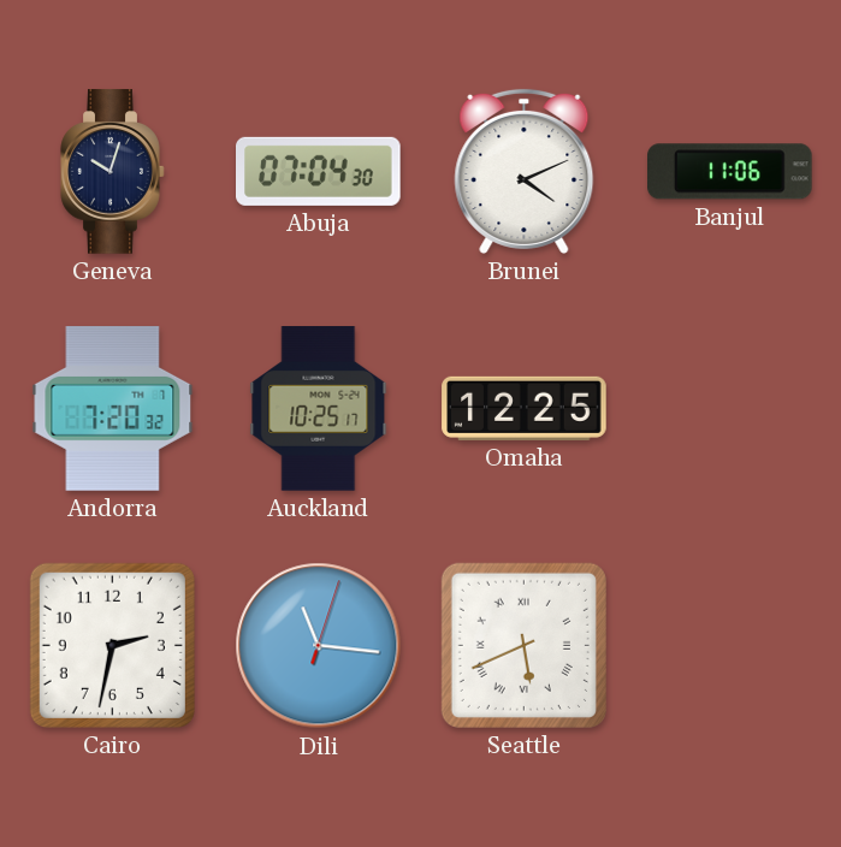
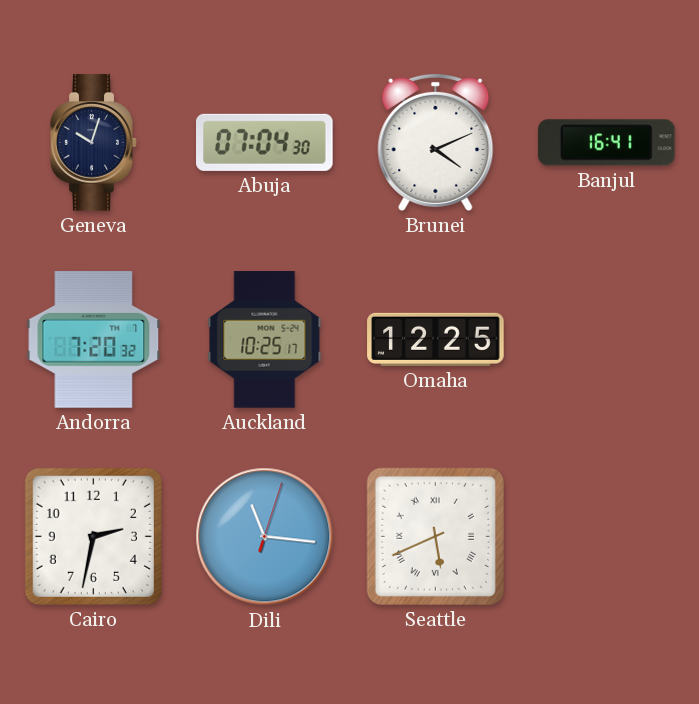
Banjul: 11:06 -> 16:41 (607, 143)
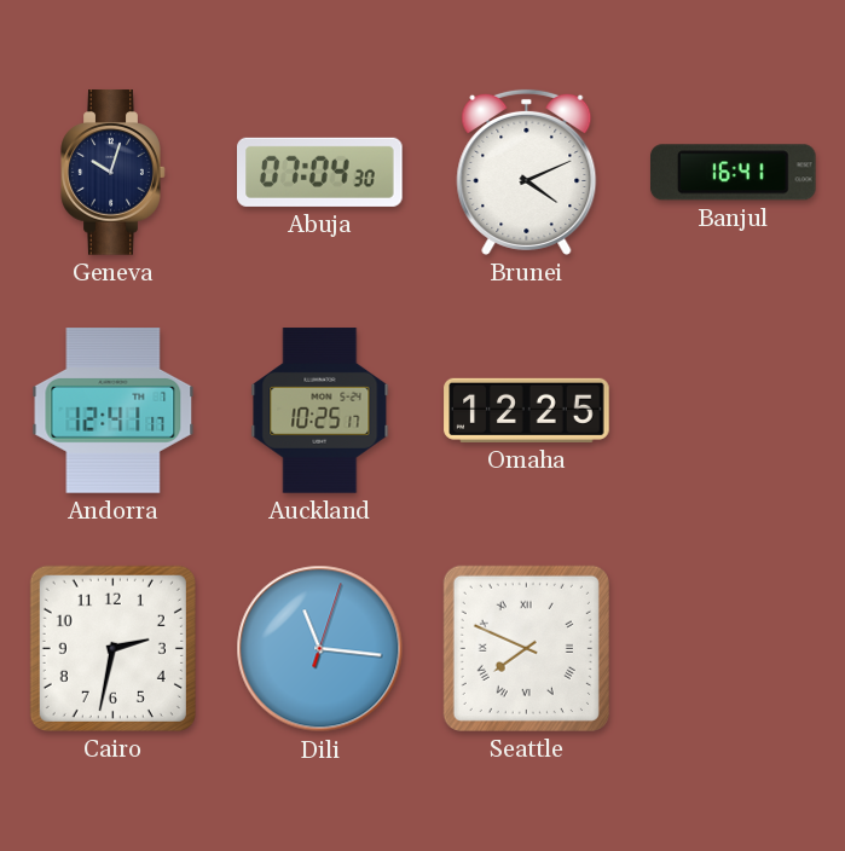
Andorra: 7:20 -> 12:41 (114, 411)
Seattle: 5:41 -> 7:49 (526, 648)
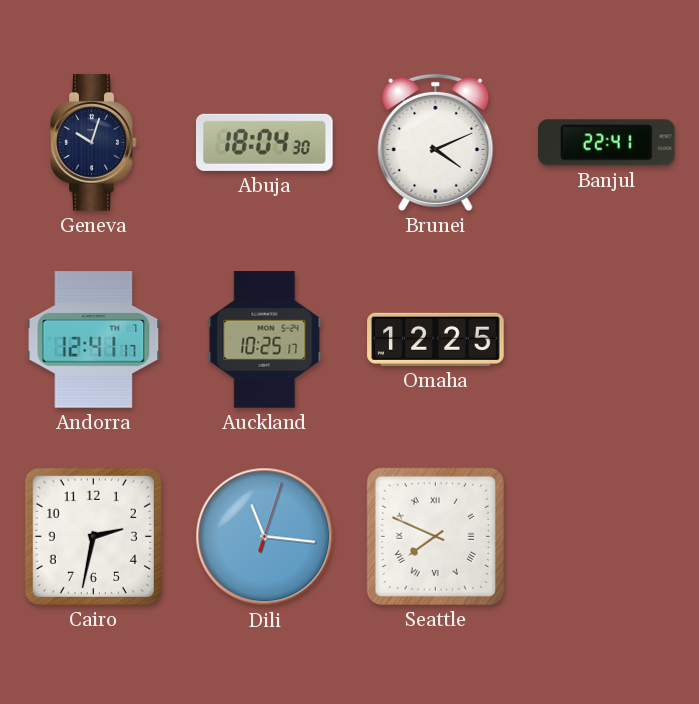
Abuja: 07:04 -> 18:04 (265, 142)
Banjul: 16:41 -> 22:41 (607, 143)
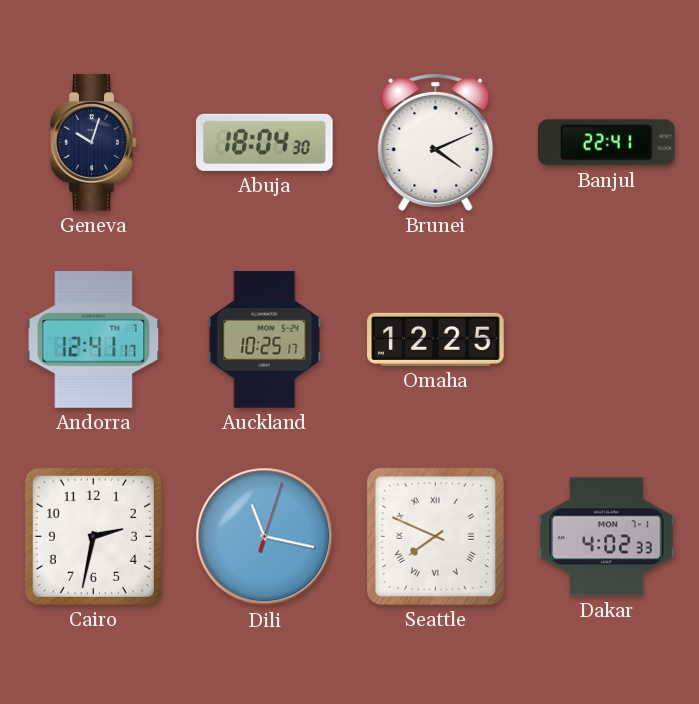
Dili: 11:16 -> 11:17 (265, 537)
Dakar: none -> 4:02 (607, 537)
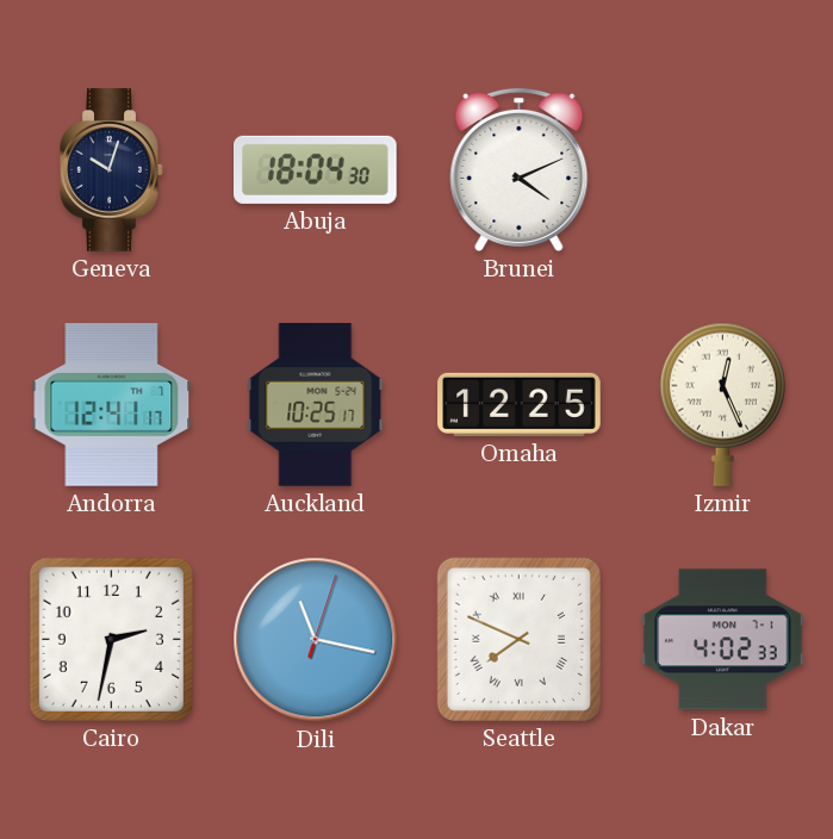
Banjul: 22:41 -> none (607, 143)
Izmir: none -> 12:26 (722, 404)
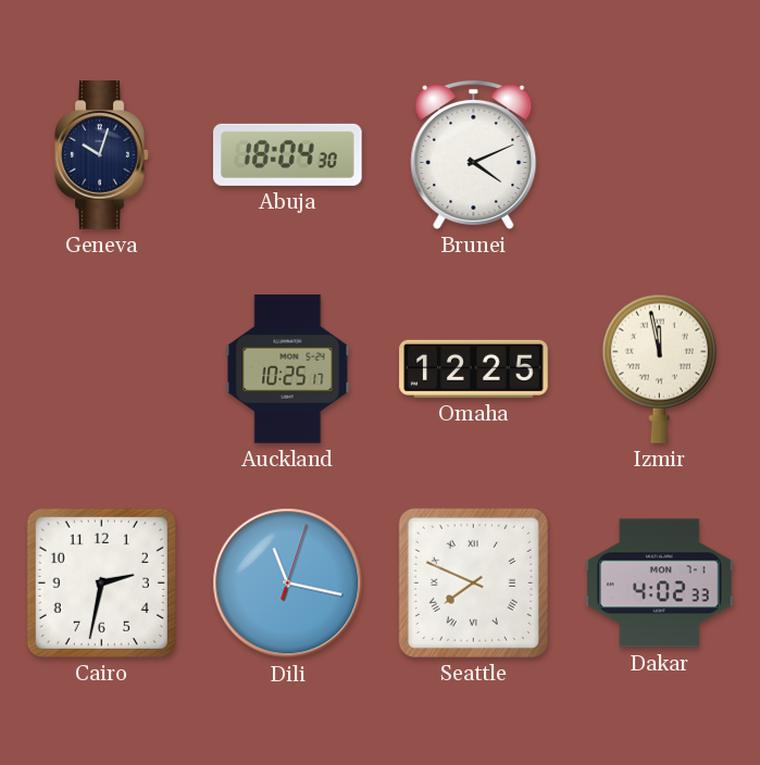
Andorra: 12:41 -> none (112, 405)
Izmir: 12:26 -> 11:58 (659, 368)
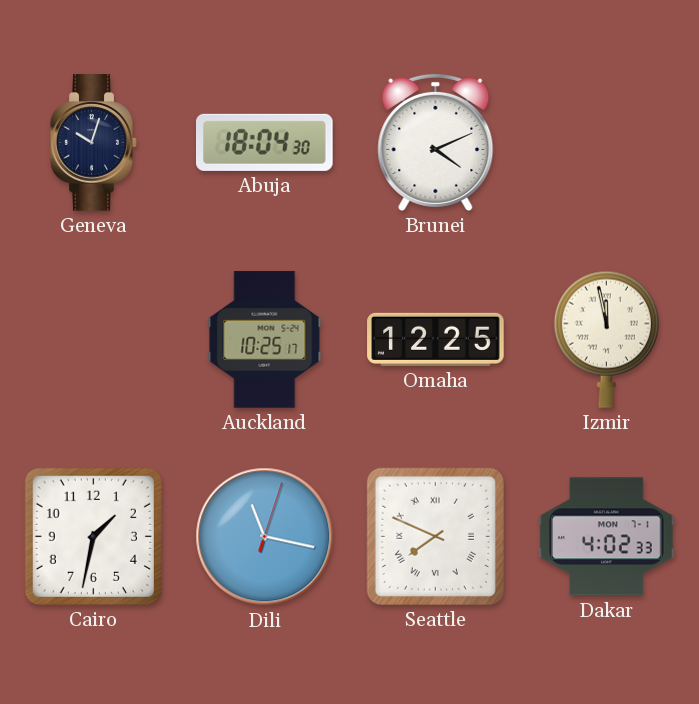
Cairo: 2:32 -> 1:32 (93, 536)
